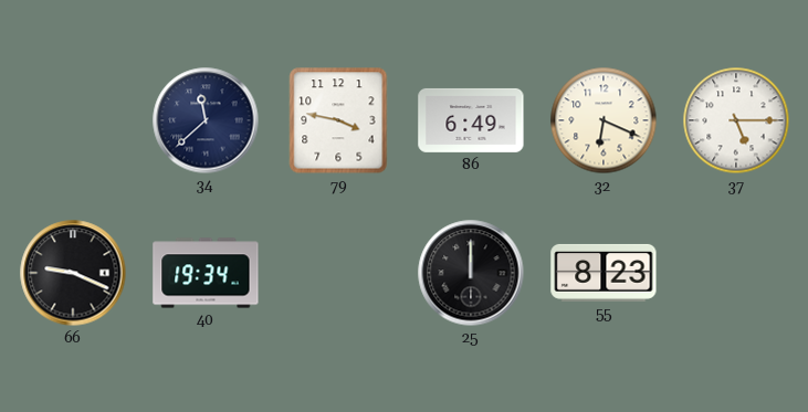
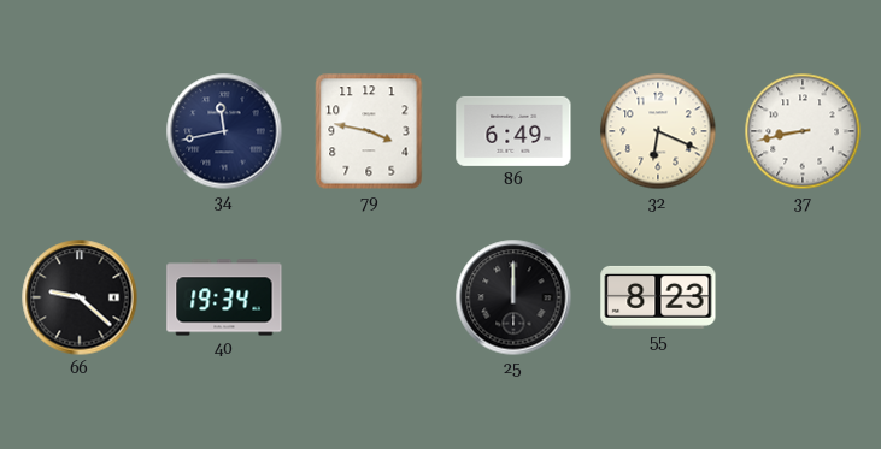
34: 11:38 -> 11:43 (224, 131)
37: 5:15 -> 8:43 (803, 131)
66: 9:19 -> 9:22 (80, 297)
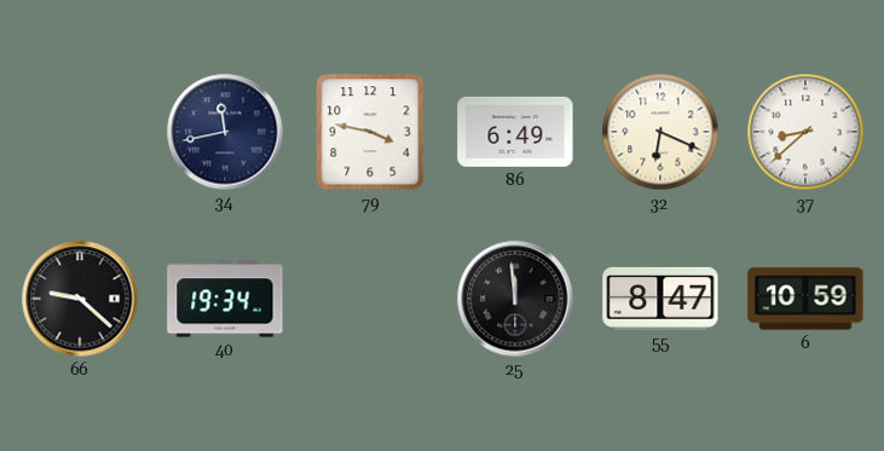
37: 8:43 -> 8:38 (805, 132)
25: 12:00 -> 11:59 (515, 299)
55: 8:23 -> 8:47 (660, 299)
6: none -> 10:59 (805, 299)
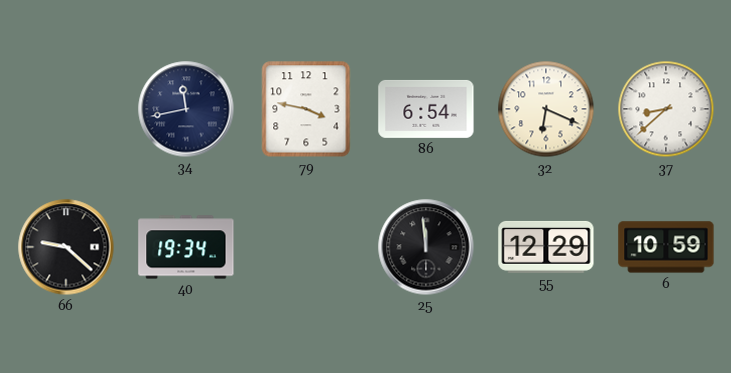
86: 6:49 -> 6:54 (426, 109)
55: 8:47 -> 12:29 (546, 247)
